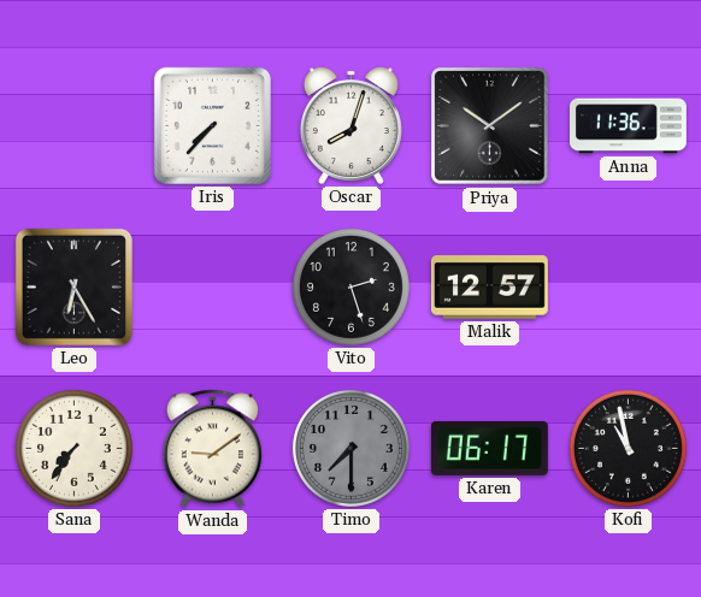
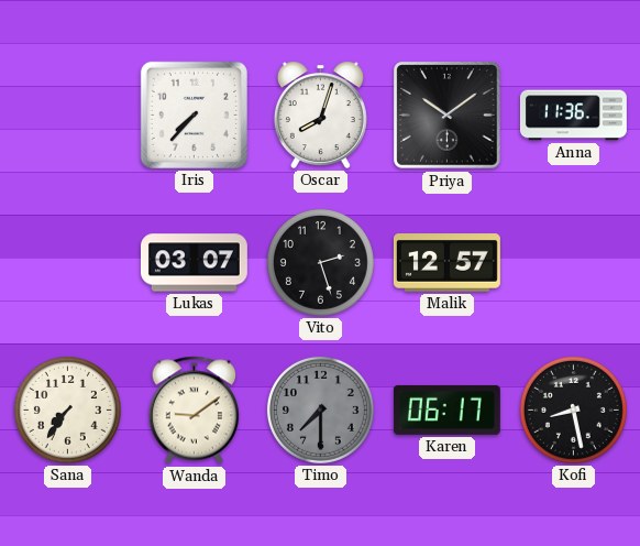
Leo: 6:25 -> none (73, 286)
Lukas: none -> 03:07 (194, 263)
Kofi: 10:58 -> 8:28 (573, 409)
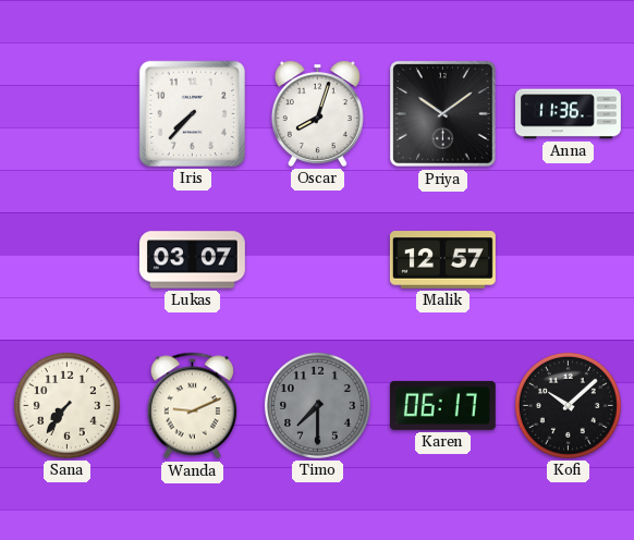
Vito: 2:27 -> none (320, 262)
Wanda: 9:09 -> 9:11 (193, 406)
Kofi: 8:28 -> 10:08 (568, 405)
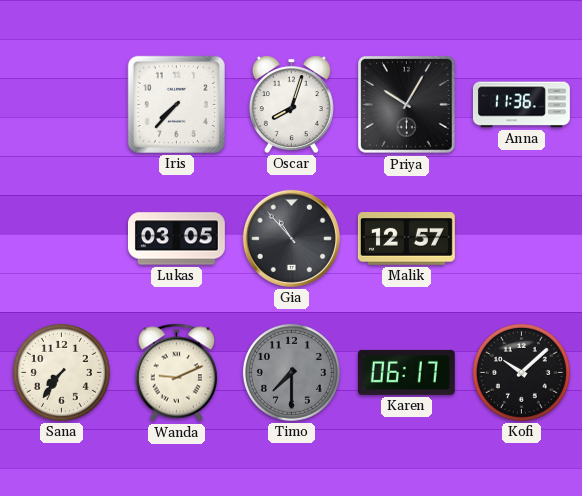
Priya: 10:09 -> 10:05 (407, 105)
Lukas: 03:07 -> 03:05 (176, 239)
Gia: none -> 10:53 (291, 238)
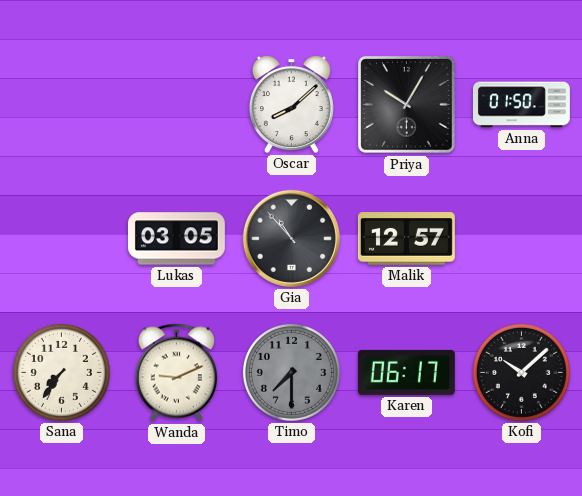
Iris: 7:37 -> none (176, 104)
Oscar: 8:03 -> 8:08 (291, 104)
Anna: 11:36 -> 01:50 (521, 105)
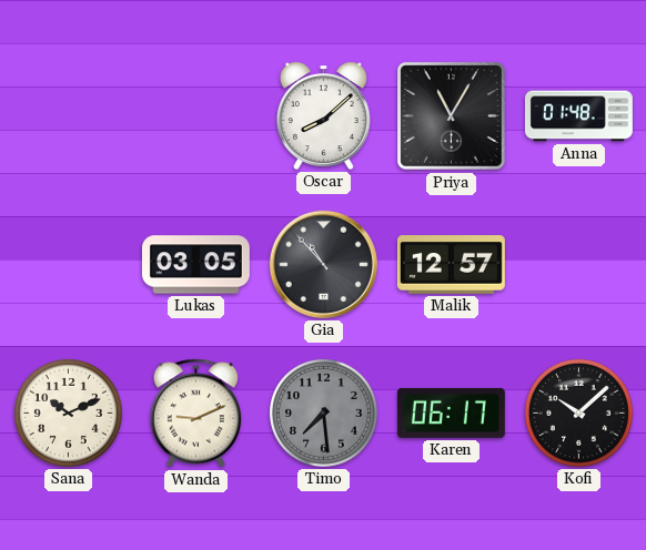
Priya: 10:05 -> 11:05 (452, 116)
Anna: 01:50 -> 01:48 (578, 116)
Sana: 7:36 -> 10:11 (68, 412)
Timo: 7:30 -> 7:29 (323, 412)
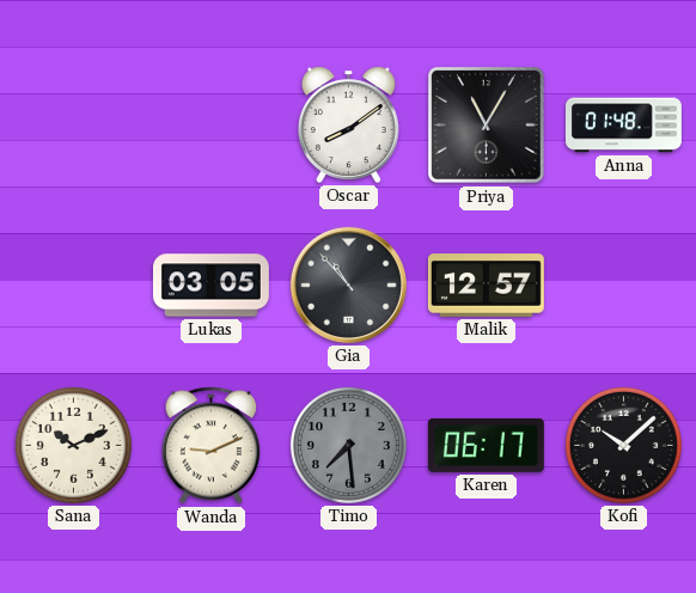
Oscar: 8:08 -> 8:09 (348, 124)
